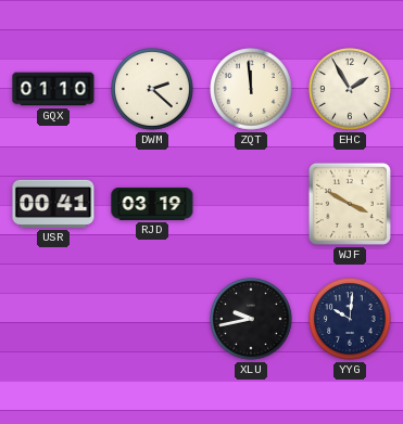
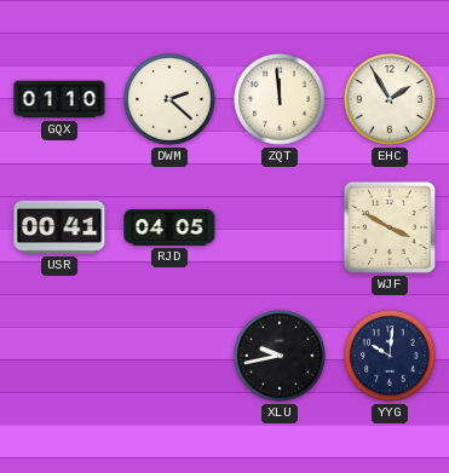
RJD: 03:19 -> 04:05 (169, 227)
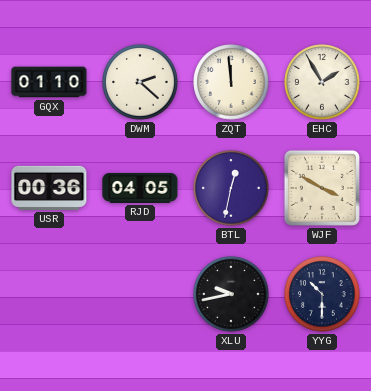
USR: 00:41 -> 00:36 (49, 188)
BTL: none -> 12:32 (231, 188)
YYG: 10:01 -> 10:30 (322, 294)
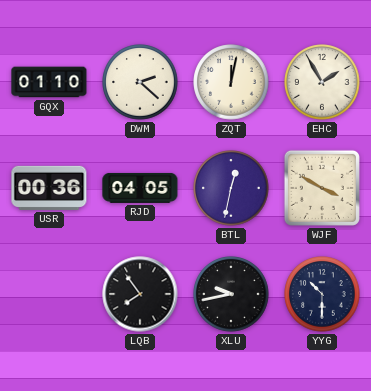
ZQT: 11:59 -> 12:02 (231, 82)
LQB: none -> 7:54 (140, 294)
